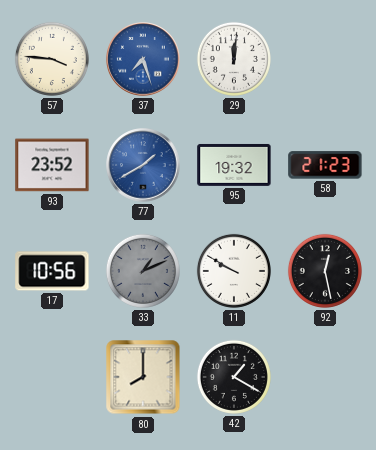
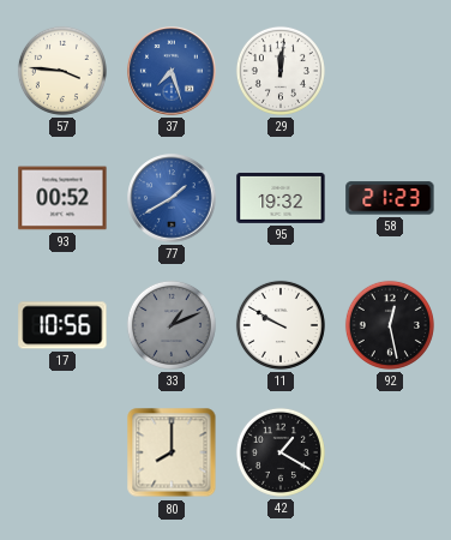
93: 23:52 -> 00:52 (62, 198)
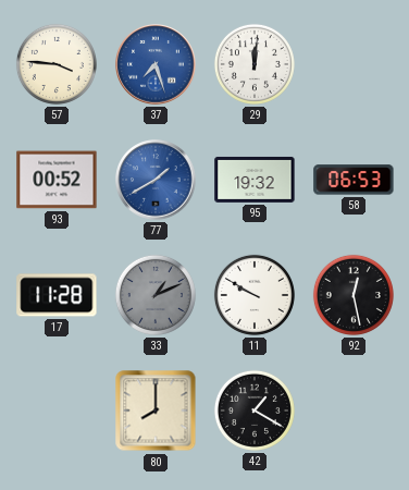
58: 21:23 -> 06:53 (354, 180)
17: 10:56 -> 11:28 (57, 295)
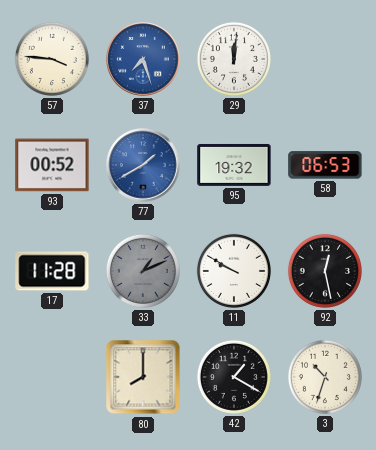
3: none -> 10:33 (325, 377)
